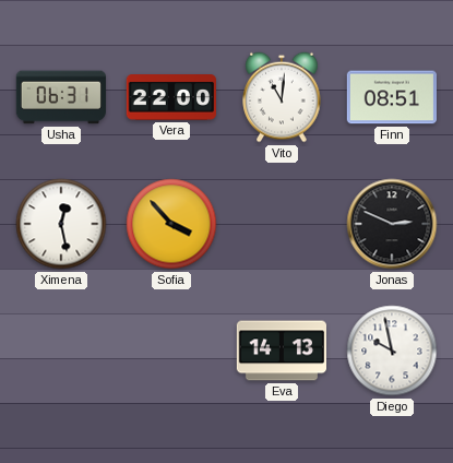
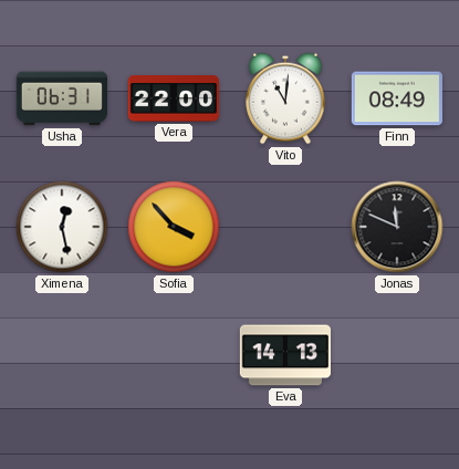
Finn: 08:51 -> 08:49 (397, 98)
Jonas: 2:49 -> 11:49 (397, 227)
Diego: 9:58 -> none (392, 351)
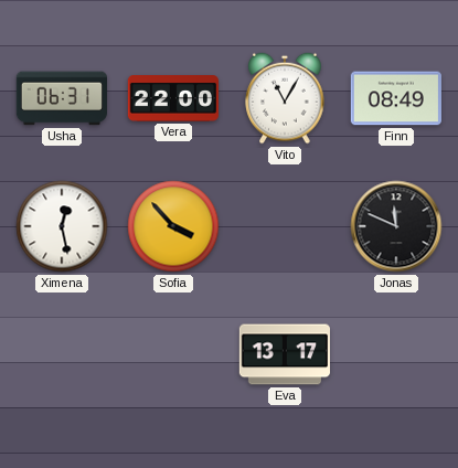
Vito: 11:01 -> 11:05 (285, 98)
Eva: 14:13 -> 13:17 (284, 354)
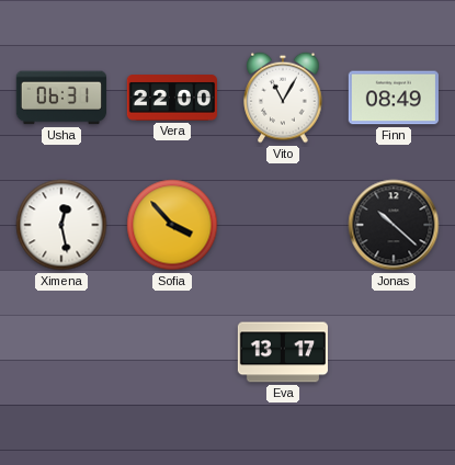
Jonas: 11:49 -> 10:22 (394, 225)
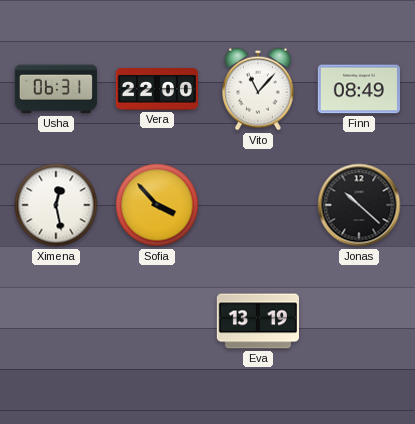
Vito: 11:05 -> 11:07 (258, 89)
Eva: 13:17 -> 13:19 (257, 321)
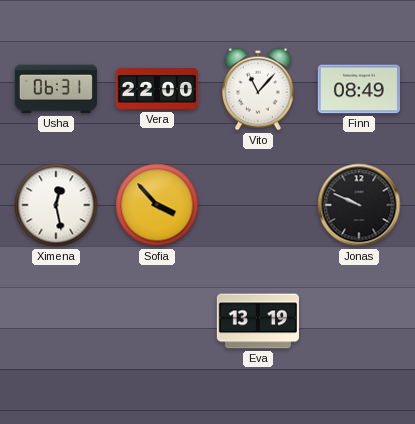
Jonas: 10:22 -> 9:49 (359, 205)
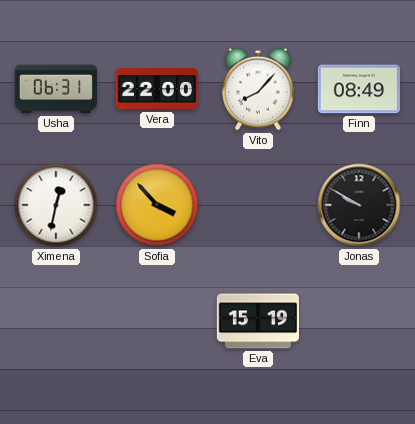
Vito: 11:07 -> 8:07 (258, 89)
Ximena: 12:28 -> 12:32 (56, 205)
Jonas: 9:49 -> 9:50 (359, 205)
Eva: 13:19 -> 15:19 (257, 321)
